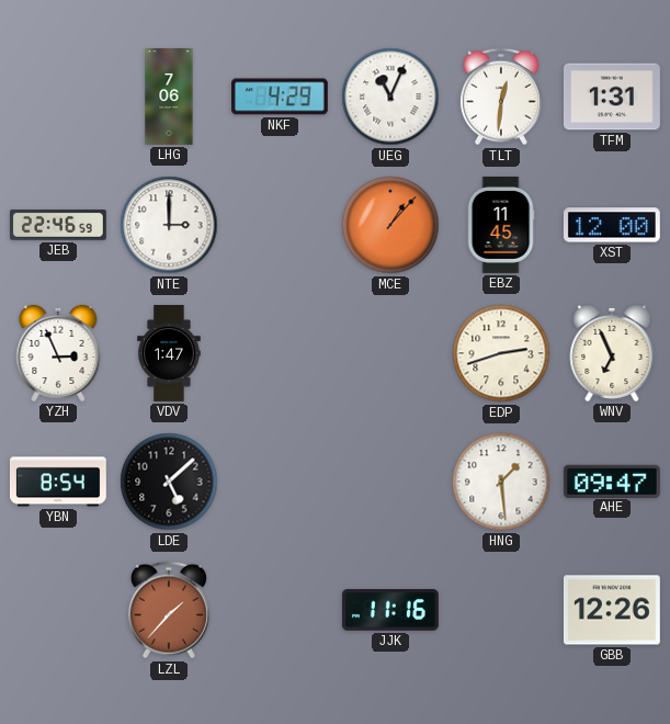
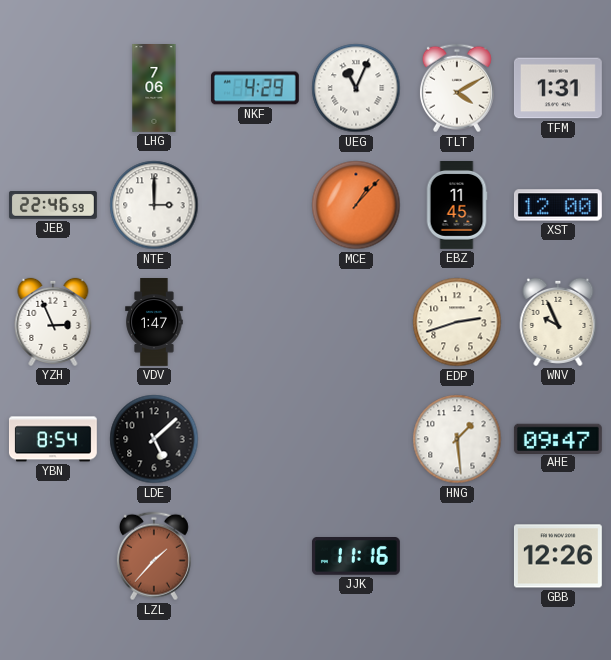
TLT: 12:31 -> 4:10 (457, 88)
WNV: 6:56 -> 9:56 (558, 322)
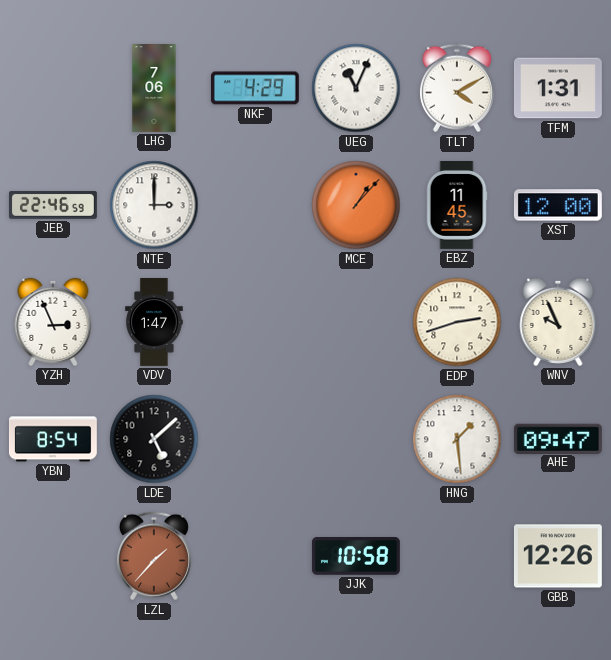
JJK: 11:16 -> 10:58 (356, 557)
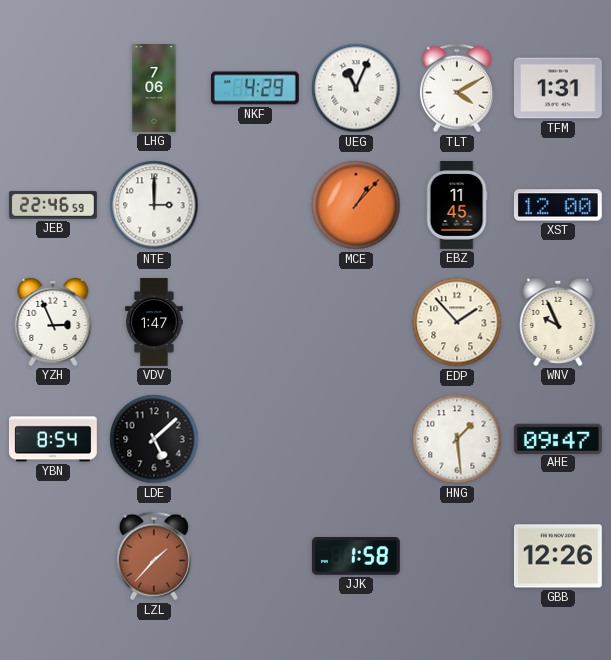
EDP: 2:42 -> 1:53 (457, 322)
JJK: 10:58 -> 1:58 (356, 557)
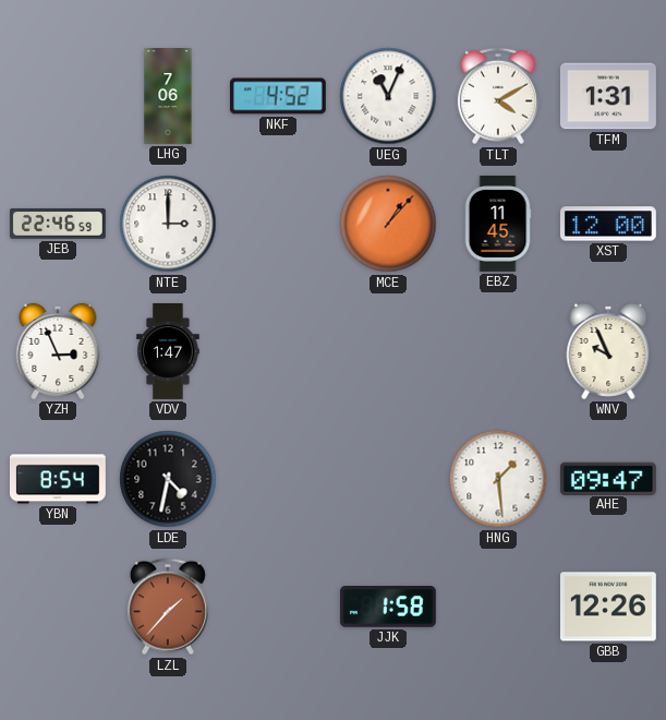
NKF: 4:29 -> 4:52 (278, 96)
EDP: 1:53 -> none (457, 322)
LDE: 5:08 -> 4:32 (168, 479)
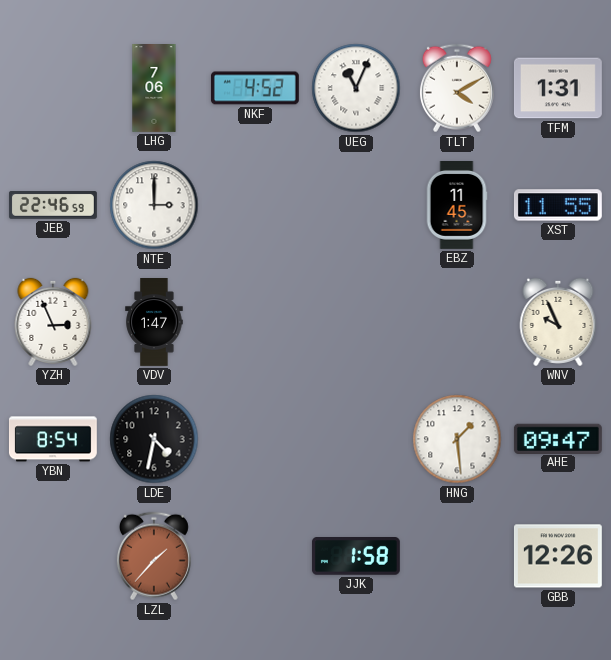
MCE: 1:07 -> none (388, 224)
XST: 12:00 -> 11:55 (558, 205)
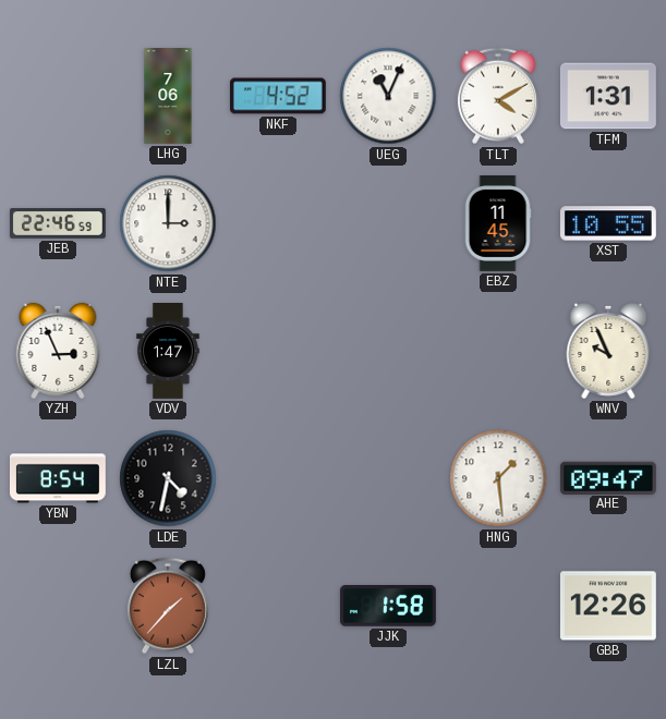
XST: 11:55 -> 10:55 (608, 223)
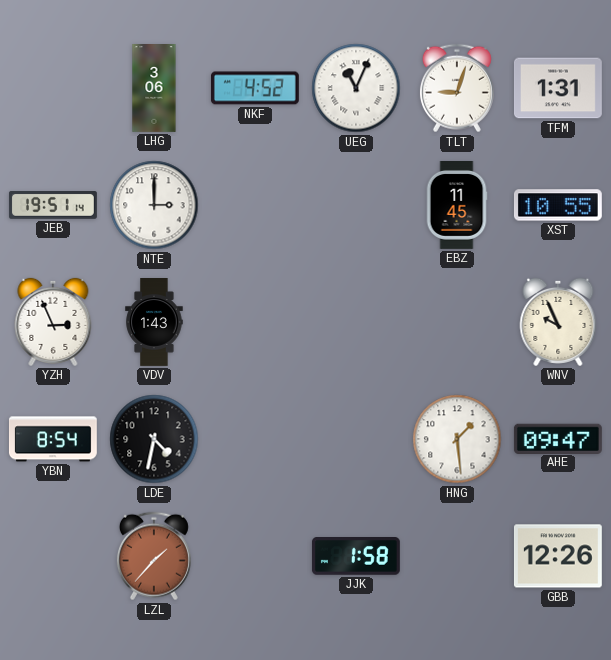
LHG: 7:06 -> 3:06 (154, 89)
TLT: 4:10 -> 9:03 (457, 88)
JEB: 22:46 -> 19:51 (53, 206)
VDV: 1:47 -> 1:43 (154, 323)
